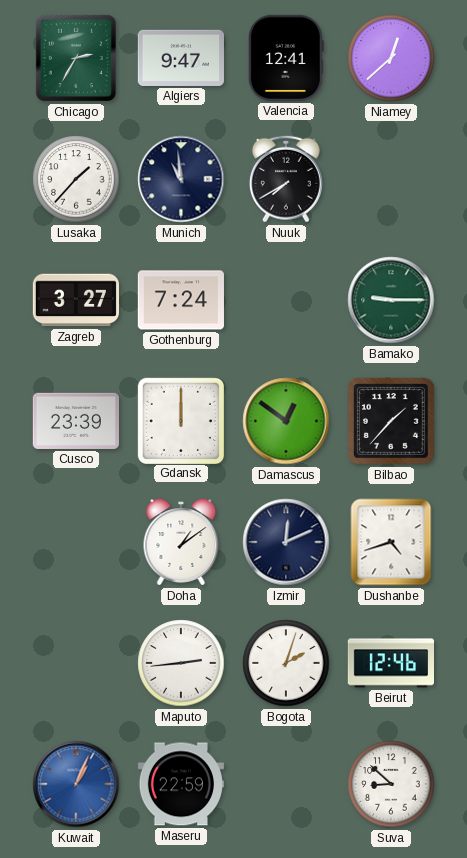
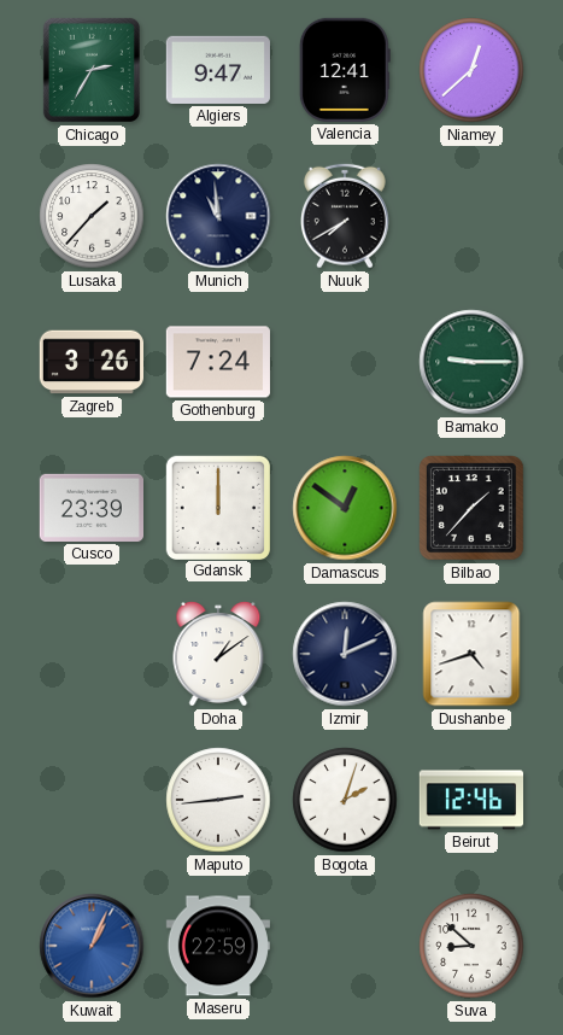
Zagreb: 3:27 -> 3:26 (90, 362)
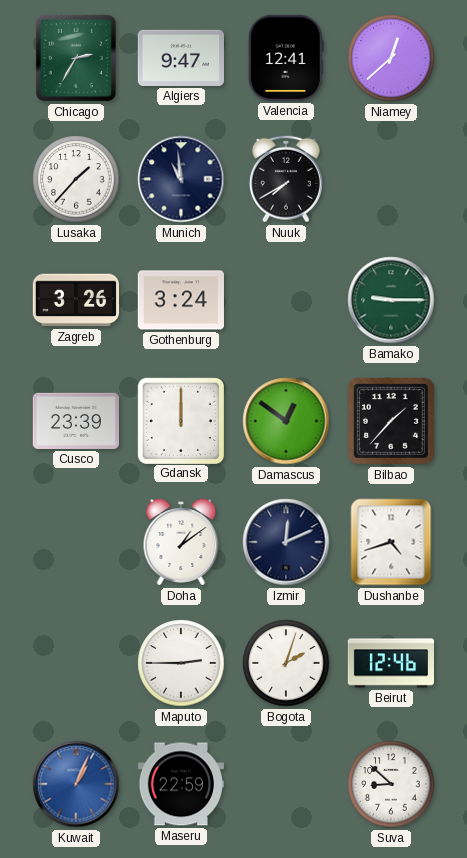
Gothenburg: 7:24 -> 3:24 (180, 300)
Maputo: 2:44 -> 2:45 (181, 663)
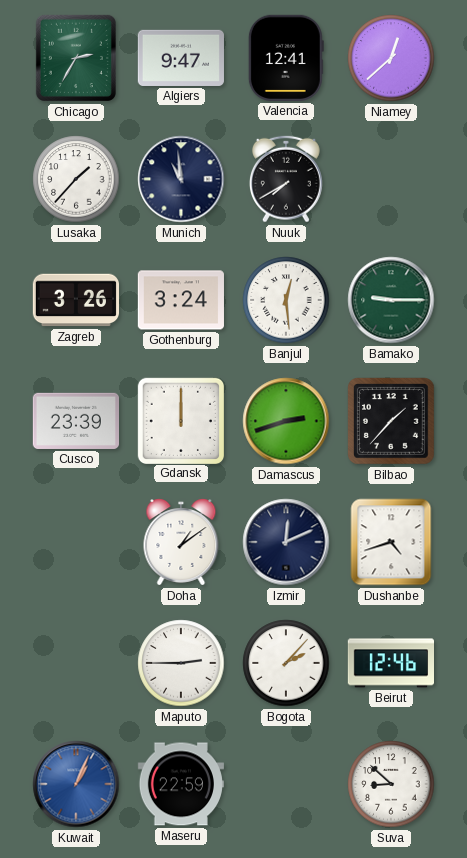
Banjul: none -> 12:29 (286, 300)
Damascus: 12:51 -> 2:42 (286, 421)
Bogota: 2:03 -> 2:07 (286, 663)
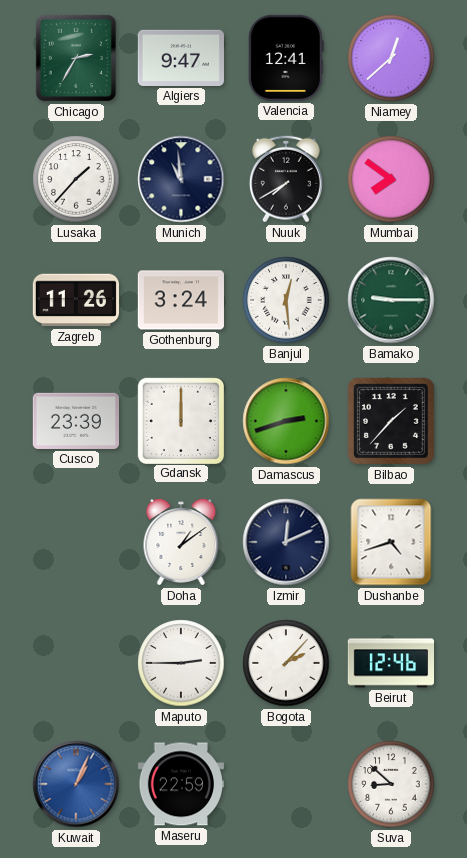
Mumbai: none -> 7:51 (391, 179)
Zagreb: 3:26 -> 11:26 (75, 300)
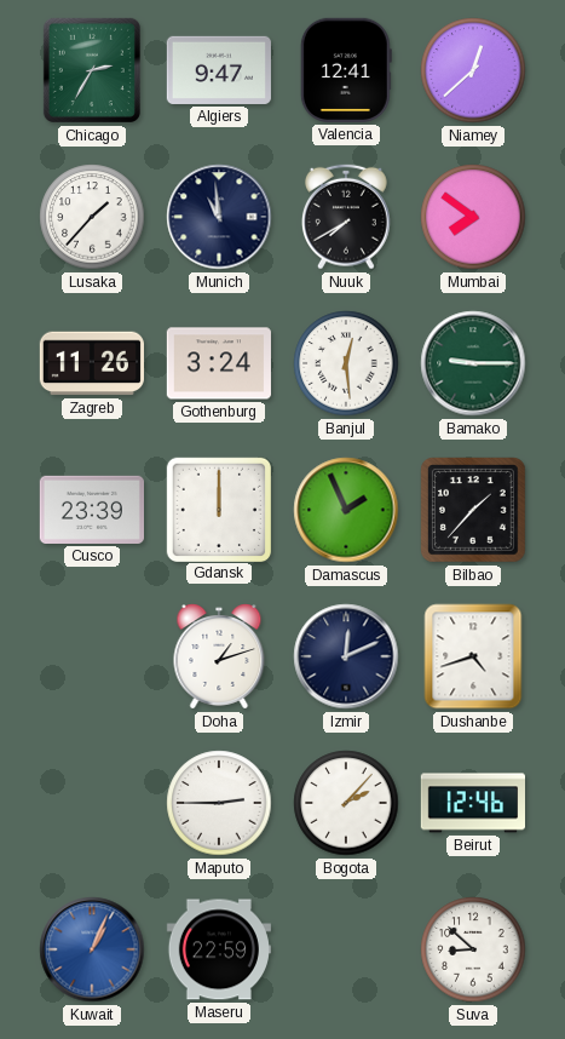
Damascus: 2:42 -> 1:56 (346, 510)
Doha: 1:09 -> 1:12 (219, 656)
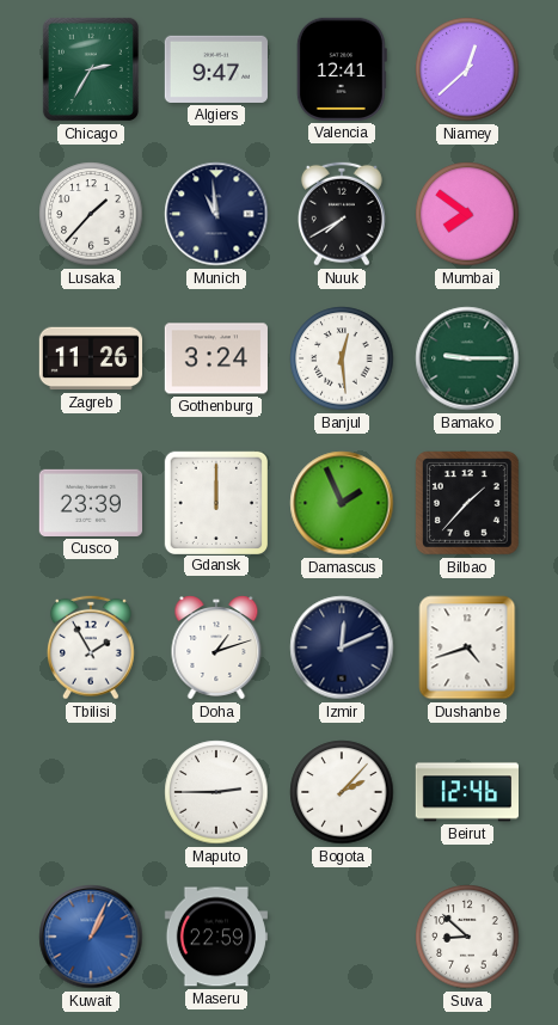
Tbilisi: none -> 1:55 (91, 647)
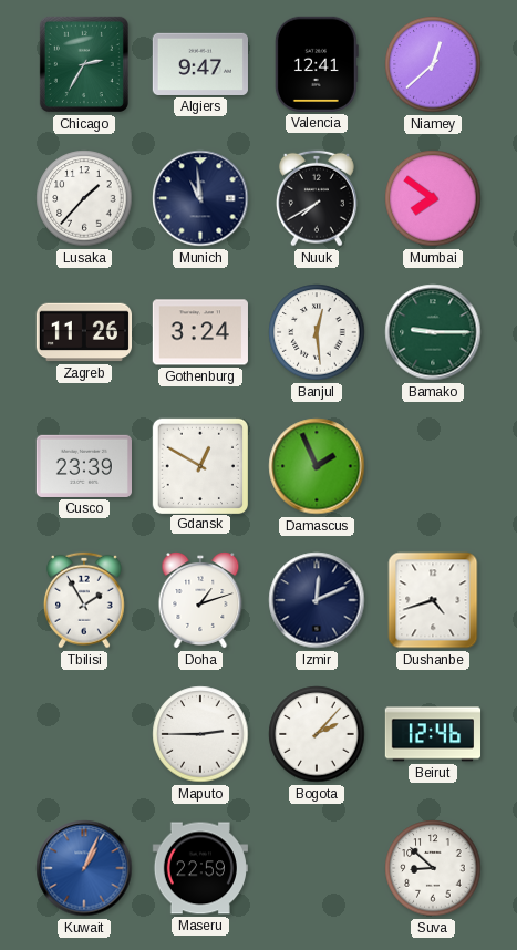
Gdansk: 12:00 -> 12:50 (199, 465)
Bilbao: 1:37 -> none (468, 504)
